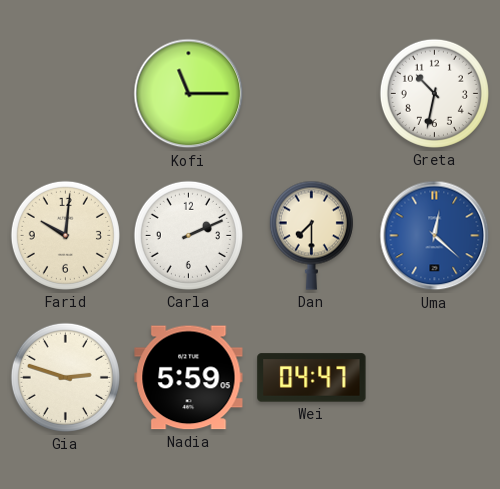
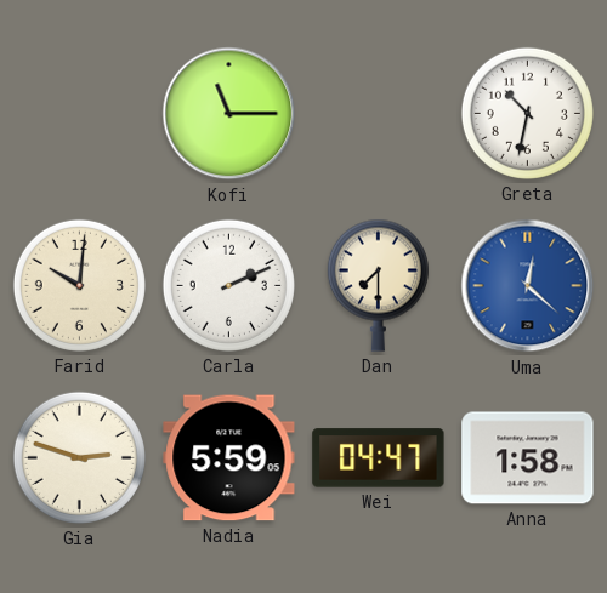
Anna: none -> 1:58 (528, 458)
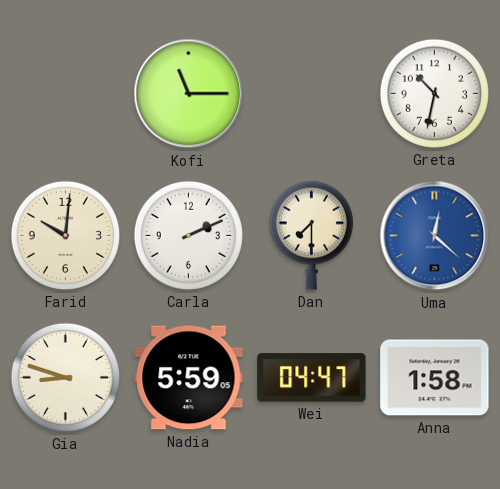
Gia: 2:48 -> 8:48 (65, 377)
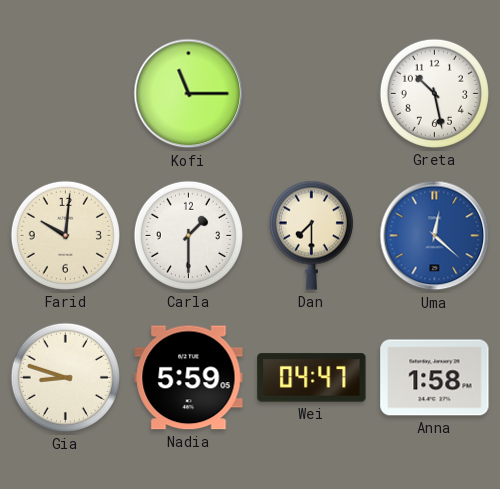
Greta: 10:32 -> 10:28 (434, 93)
Carla: 2:11 -> 1:30 (188, 235)
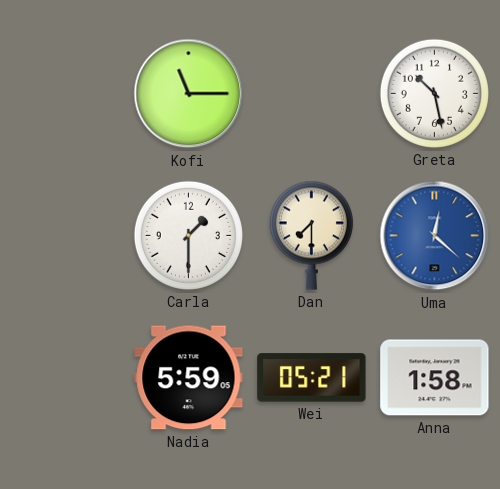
Farid: 10:01 -> none (65, 235)
Gia: 8:48 -> none (65, 377)
Wei: 04:47 -> 05:21 (312, 378)
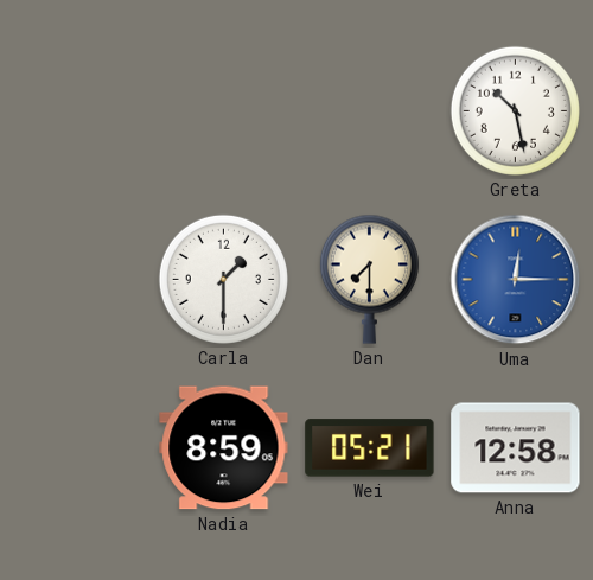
Kofi: 11:15 -> none (189, 94)
Uma: 12:22 -> 12:15 (516, 280)
Nadia: 5:59 -> 8:59 (224, 448)
Anna: 1:58 -> 12:58 (516, 448)
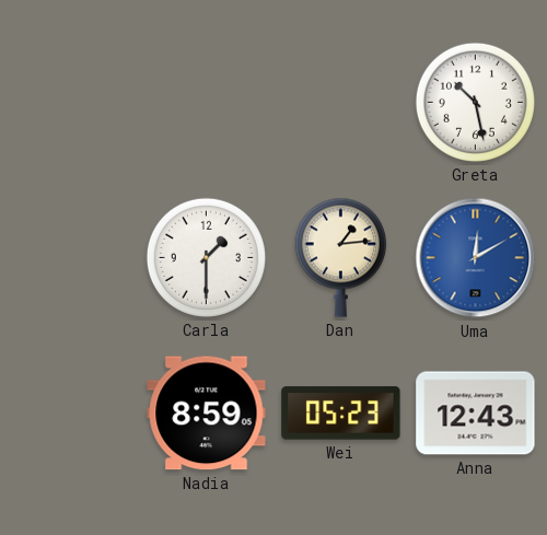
Dan: 7:30 -> 1:14 (340, 257)
Uma: 12:15 -> 12:10 (476, 258)
Wei: 05:21 -> 05:23 (341, 414)
Anna: 12:58 -> 12:43 (476, 414)
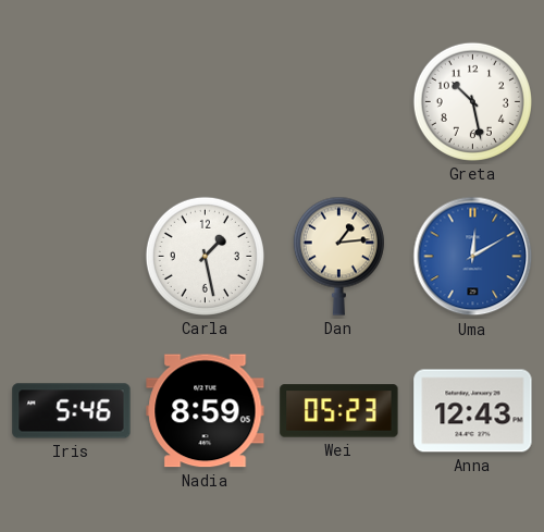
Carla: 1:30 -> 1:28 (205, 256)
Iris: none -> 5:46 (72, 411)
